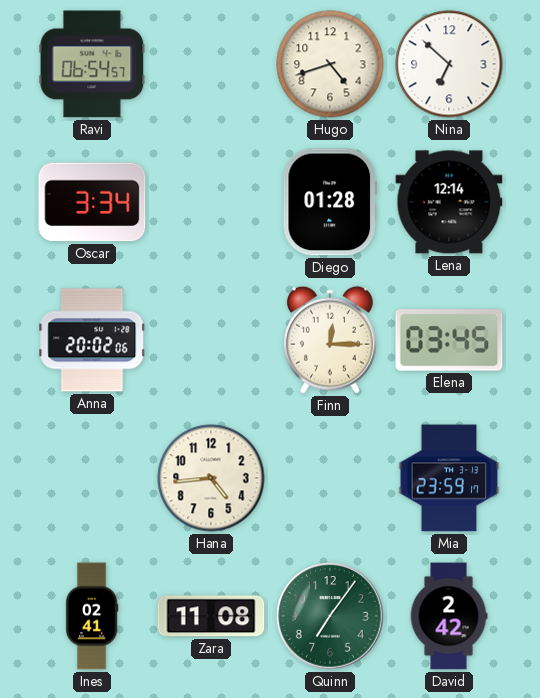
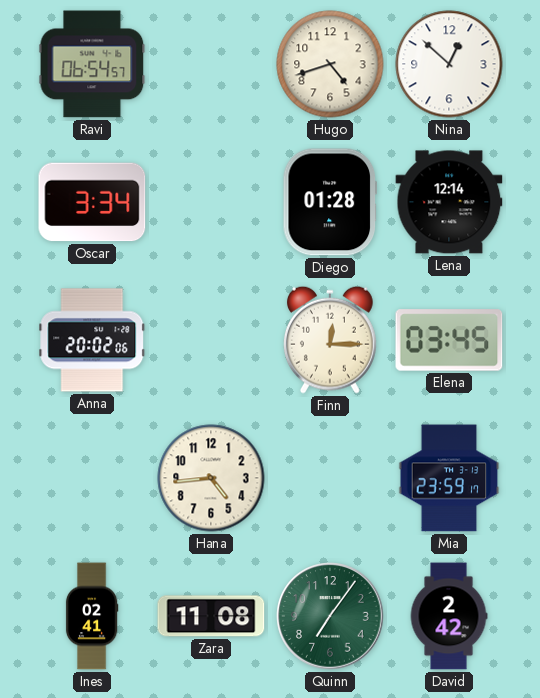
Nina: 6:52 -> 12:52 (449, 64)
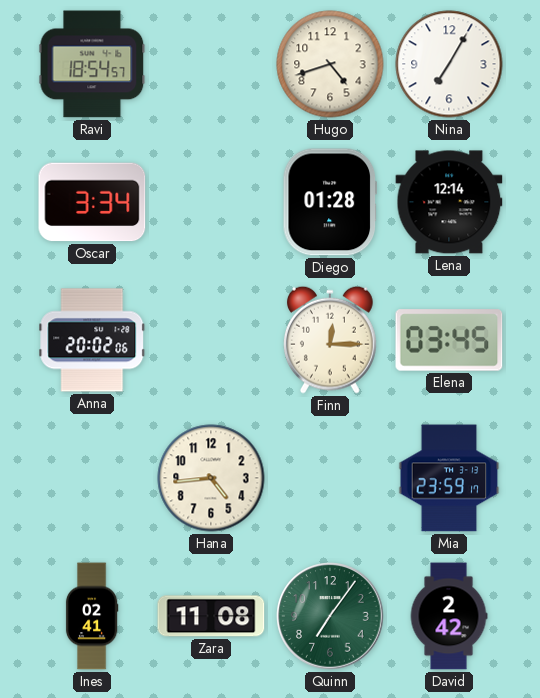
Ravi: 06:54 -> 18:54 (92, 64)
Nina: 12:52 -> 7:05 (449, 64)
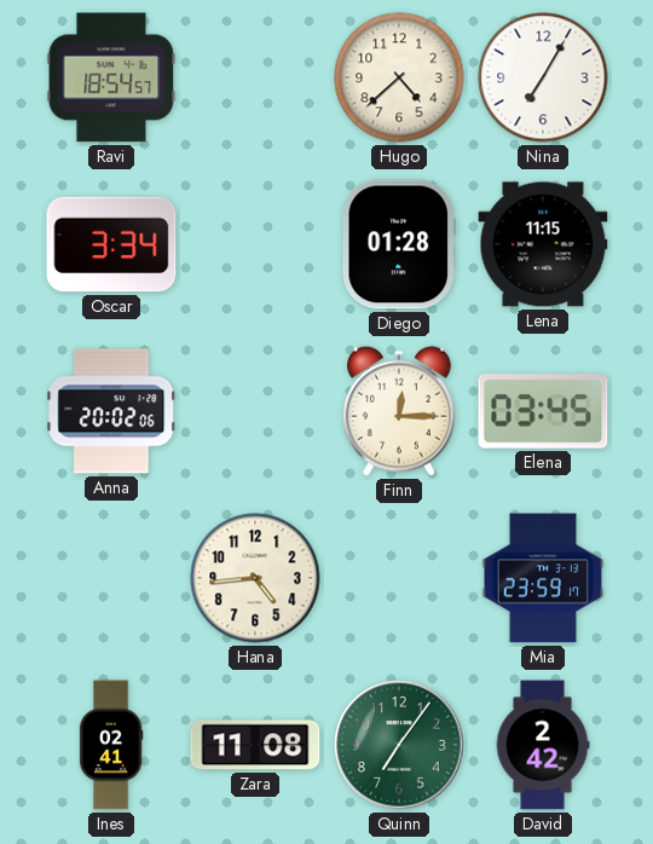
Hugo: 4:42 -> 4:38 (399, 77)
Lena: 12:14 -> 11:15 (543, 244)
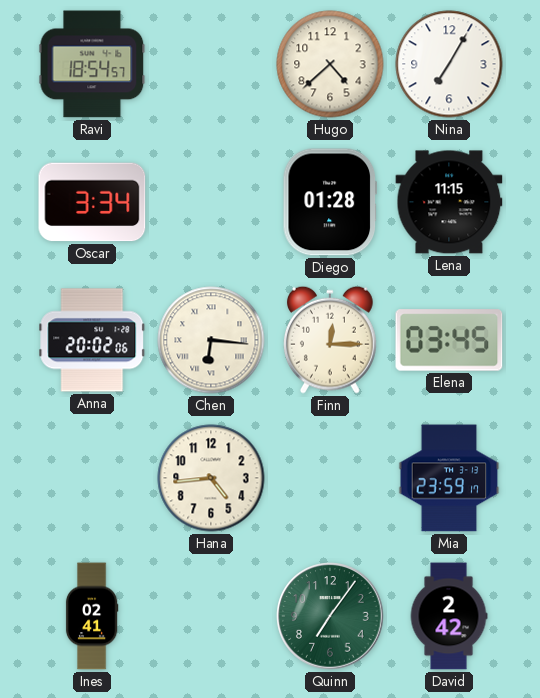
Chen: none -> 6:16 (211, 340)
Zara: 11:08 -> none (255, 745)
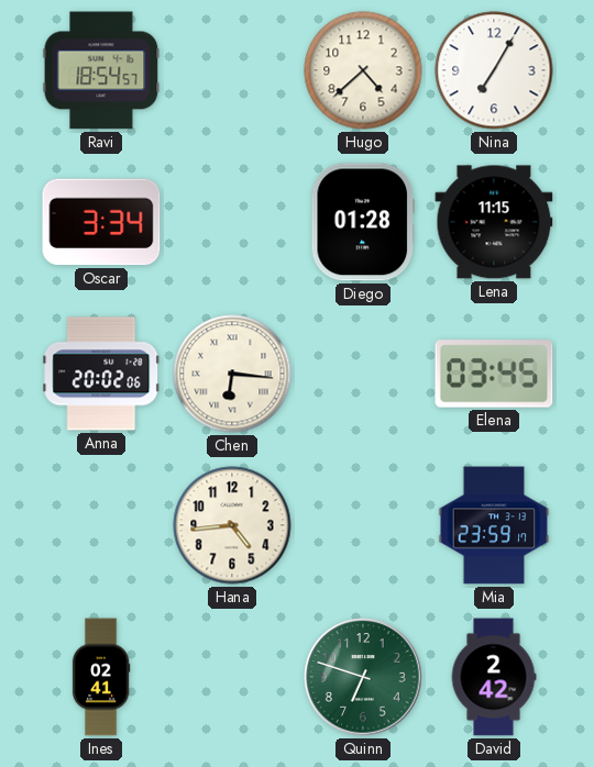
Finn: 12:15 -> none (330, 340)
Quinn: 7:06 -> 6:48 (363, 677)
